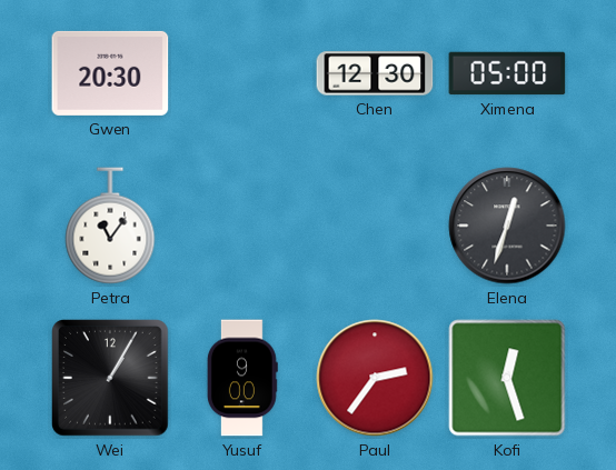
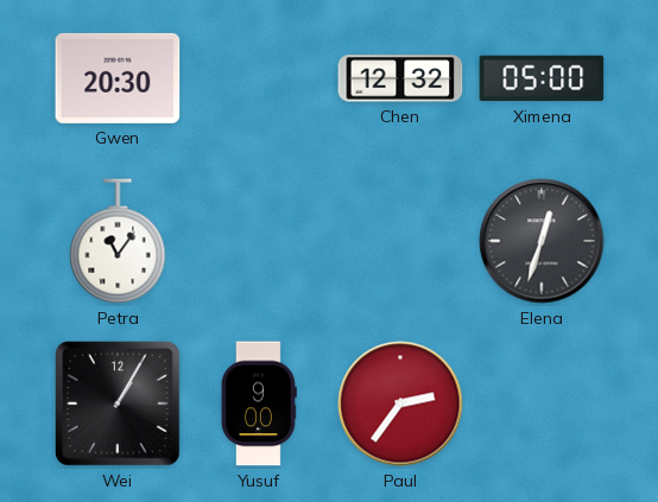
Chen: 12:30 -> 12:32 (400, 78)
Kofi: 12:27 -> none (507, 378)
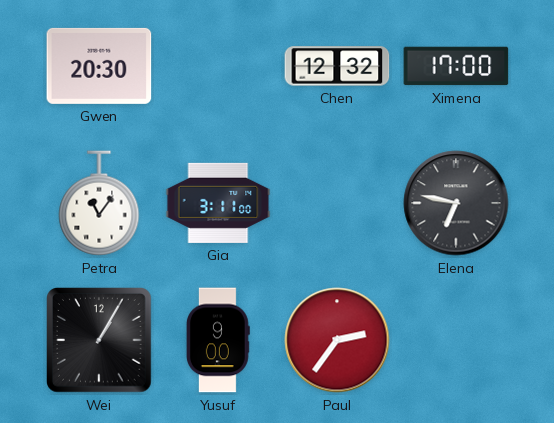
Ximena: 05:00 -> 17:00 (456, 66)
Gia: none -> 3:11 (218, 203)
Elena: 12:33 -> 6:47 (456, 203)
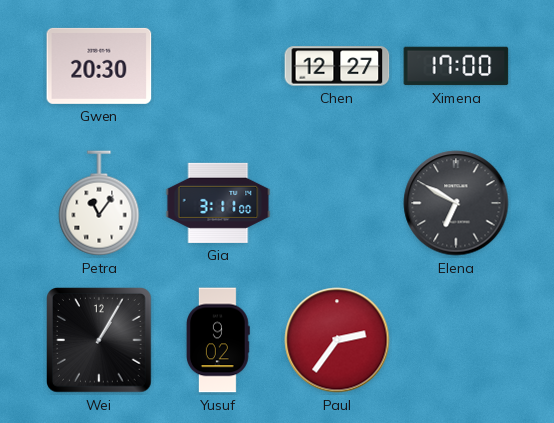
Chen: 12:32 -> 12:27 (337, 66)
Elena: 6:47 -> 6:50 (456, 203)
Yusuf: 9:00 -> 9:02 (218, 340)
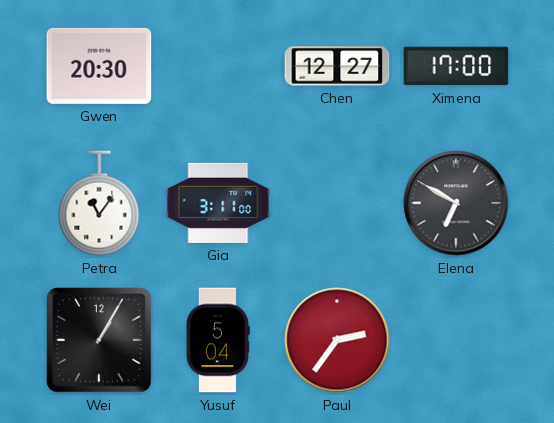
Yusuf: 9:02 -> 5:04 (218, 340)
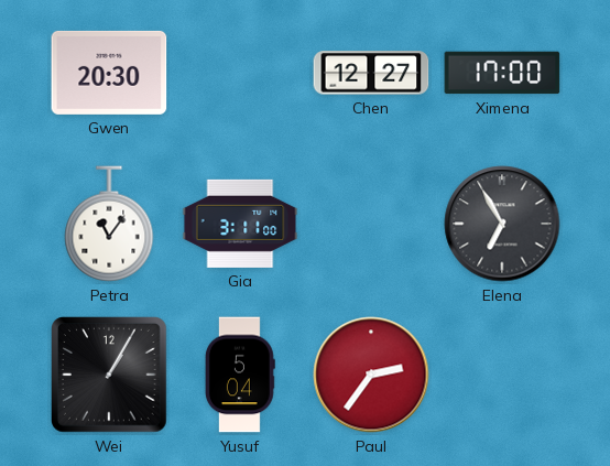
Elena: 6:50 -> 6:55 (502, 224)
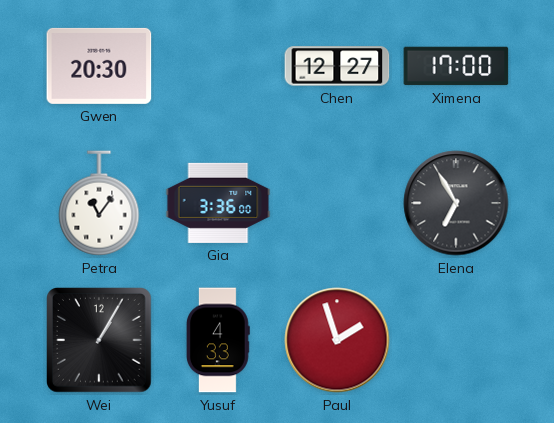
Gia: 3:11 -> 3:36 (218, 203)
Yusuf: 5:04 -> 4:33 (218, 340)
Paul: 2:36 -> 1:57 (337, 340)
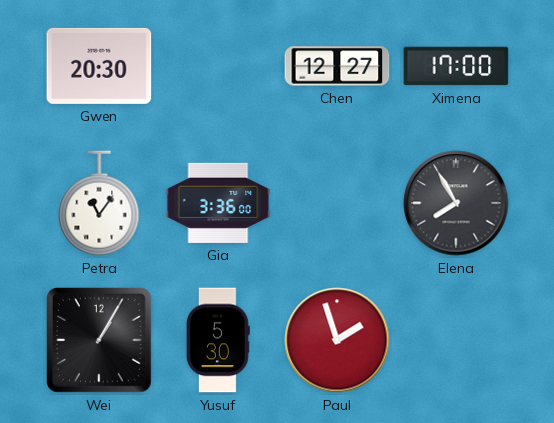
Elena: 6:55 -> 7:55 (456, 203)
Yusuf: 4:33 -> 5:30 (218, 340)
